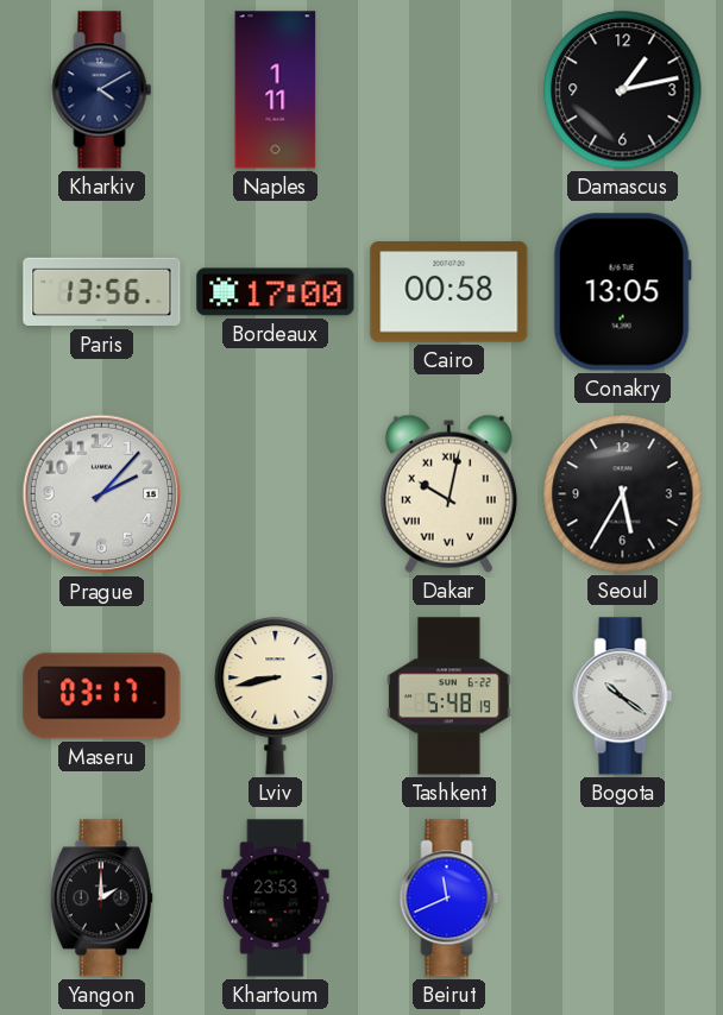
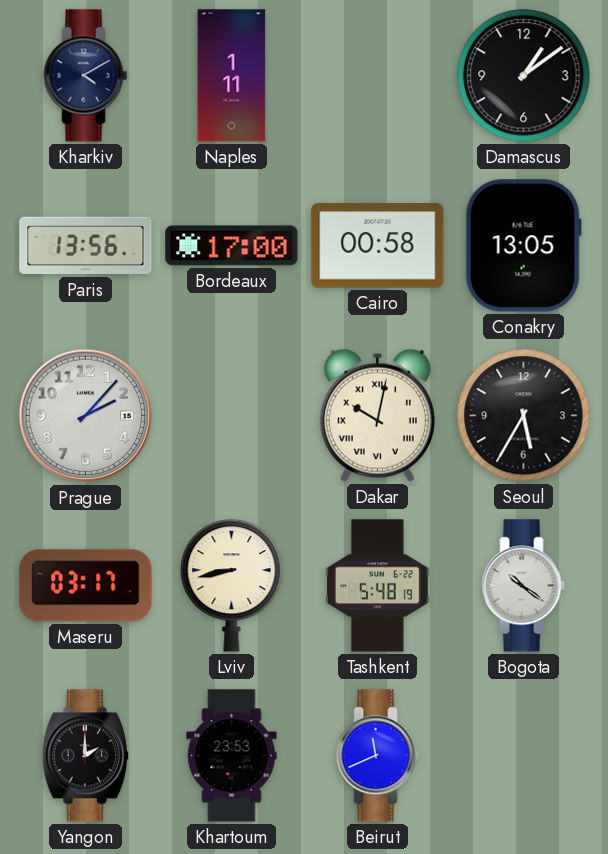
Damascus: 1:13 -> 1:09 (524, 76)
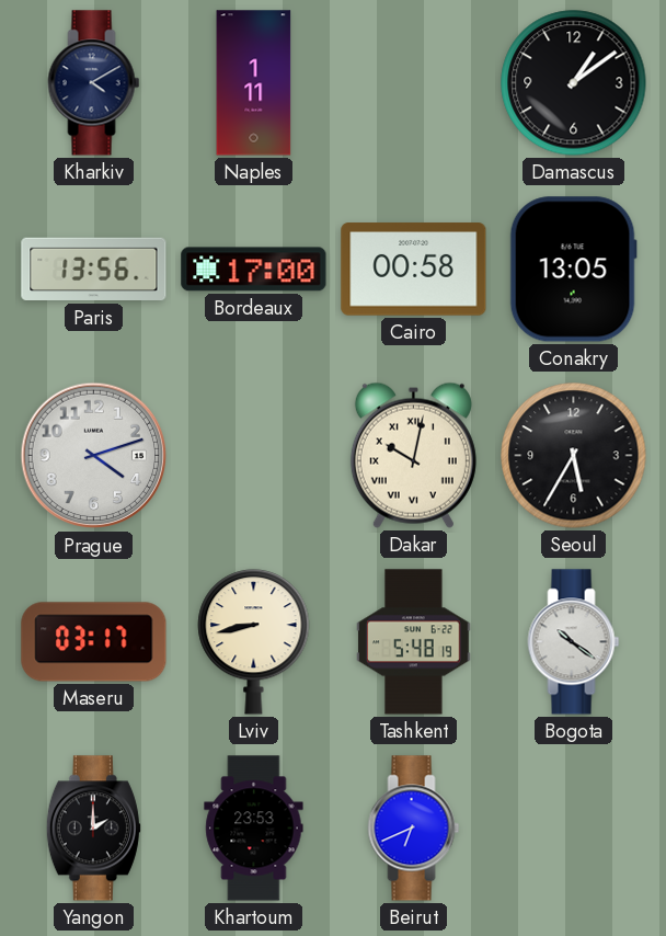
Prague: 2:07 -> 4:12 (94, 456)
Beirut: 11:41 -> 6:41 (414, 829)
